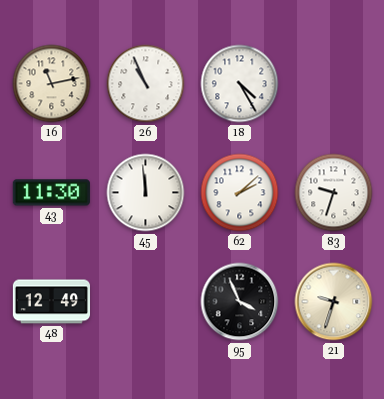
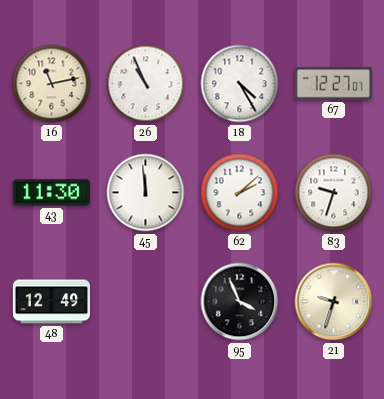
67: none -> 12:27 (333, 84)
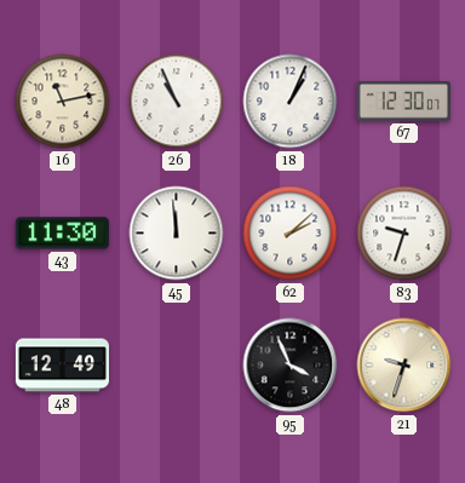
18: 4:25 -> 1:04 (291, 102)
67: 12:27 -> 12:30 (403, 102)
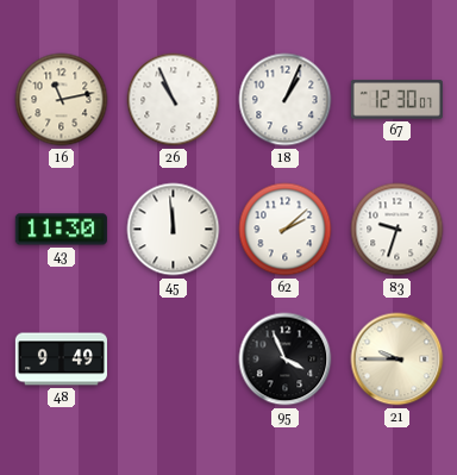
48: 12:49 -> 9:49 (61, 360)
21: 9:33 -> 9:45 (397, 360)
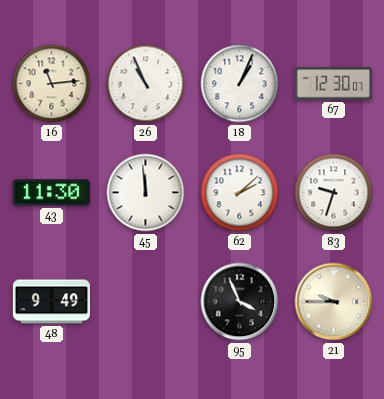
16: 11:13 -> 11:14 (52, 84)
